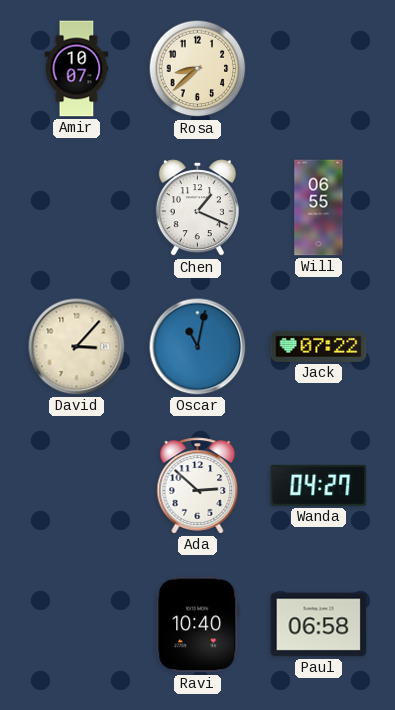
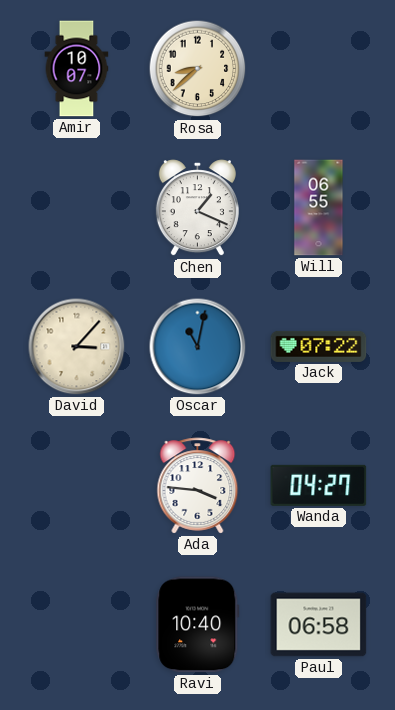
Ada: 2:52 -> 3:46 (198, 486)
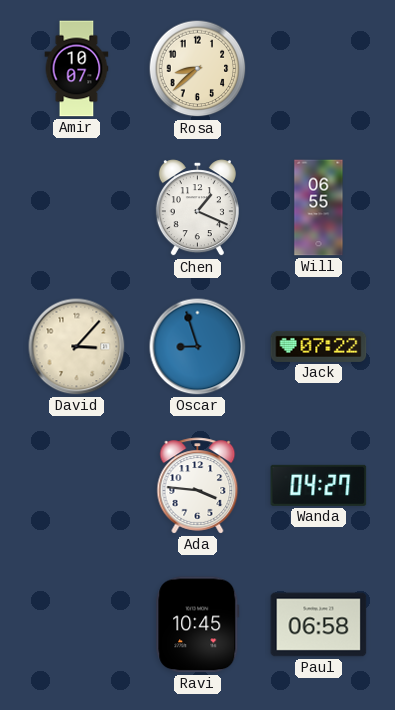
Oscar: 11:02 -> 8:57 (198, 347)
Ravi: 10:40 -> 10:45 (198, 625)
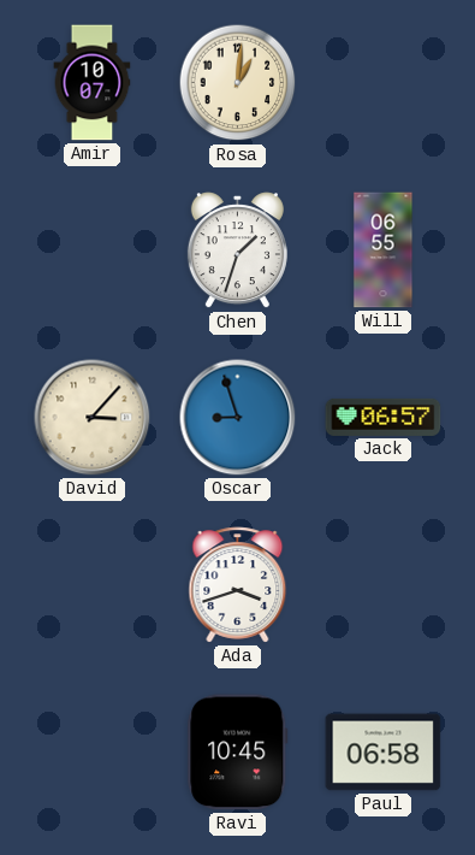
Rosa: 8:38 -> 1:01 (238, 83)
Chen: 1:19 -> 1:33 (237, 250)
Jack: 07:22 -> 06:57 (384, 417)
Ada: 3:46 -> 3:42 (238, 585)
Wanda: 04:27 -> none (319, 485)
